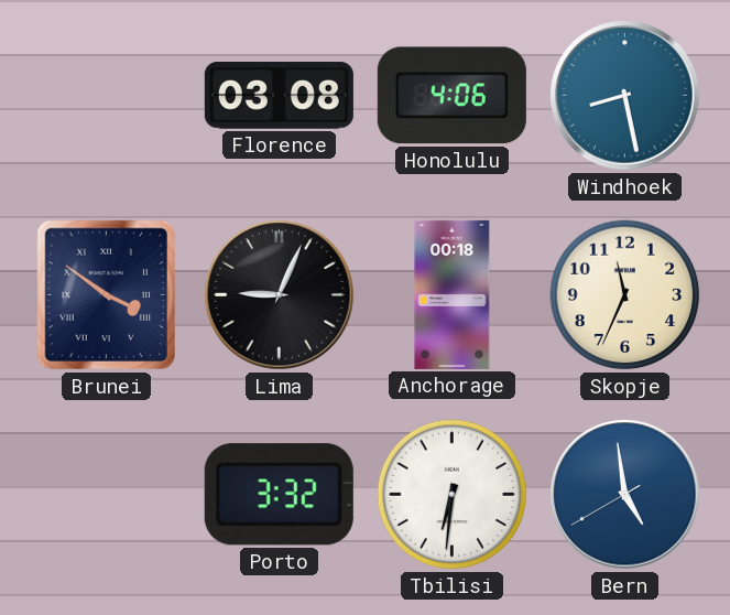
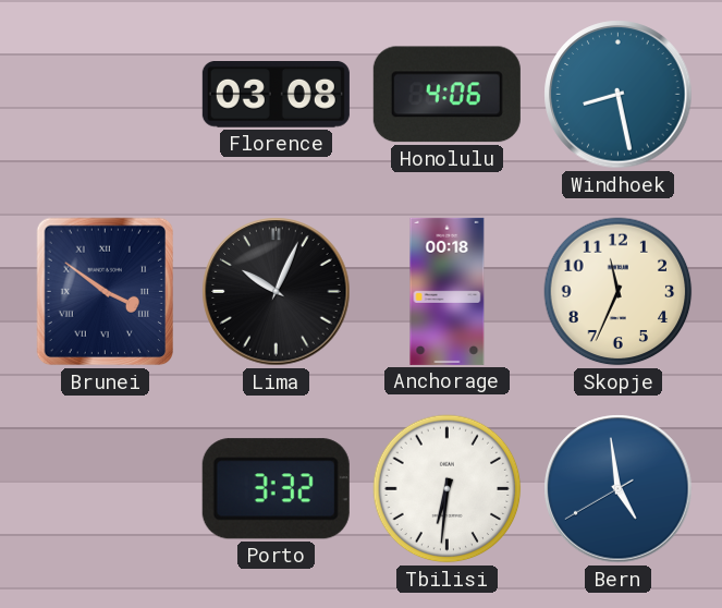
Lima: 9:04 -> 10:04 (277, 292)
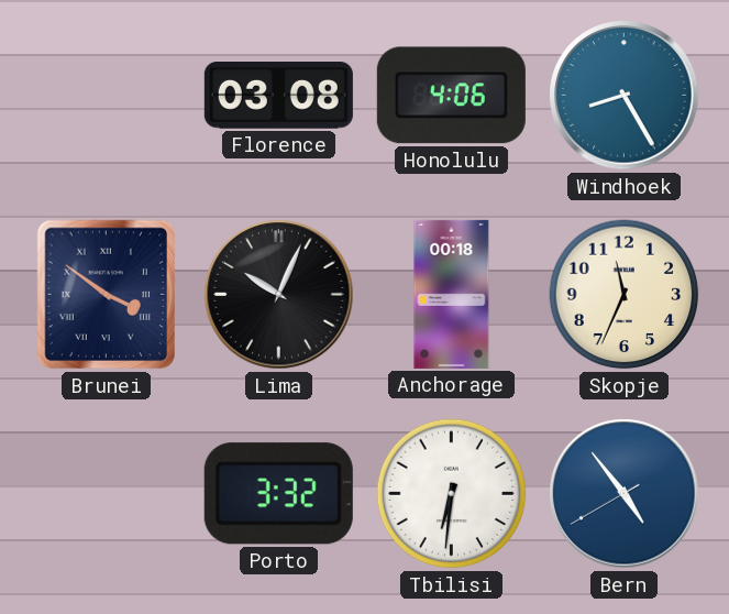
Windhoek: 8:28 -> 8:25 (625, 96)
Bern: 4:58 -> 4:53 (625, 494)
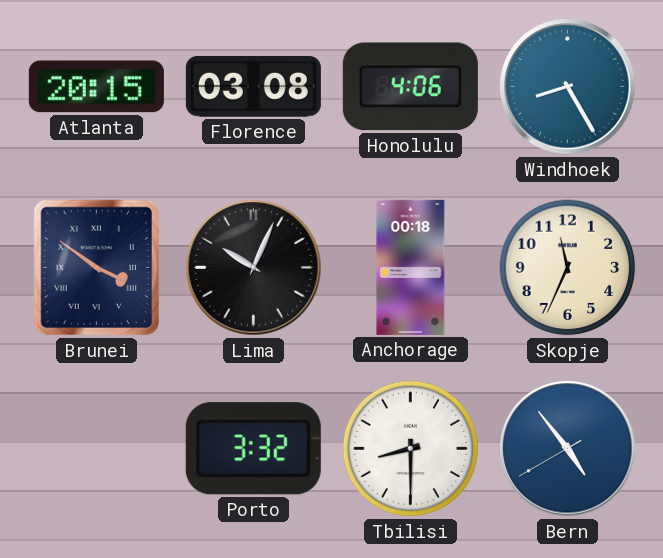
Atlanta: none -> 20:15 (96, 87)
Tbilisi: 6:31 -> 8:30 (411, 449)
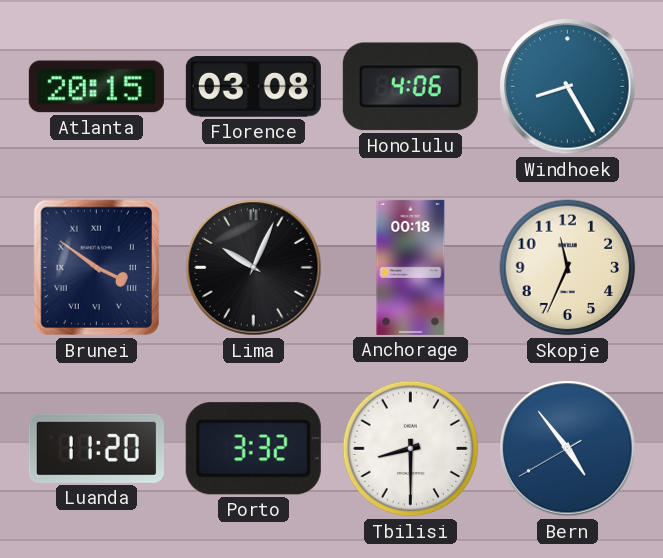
Luanda: none -> 11:20 (96, 448)
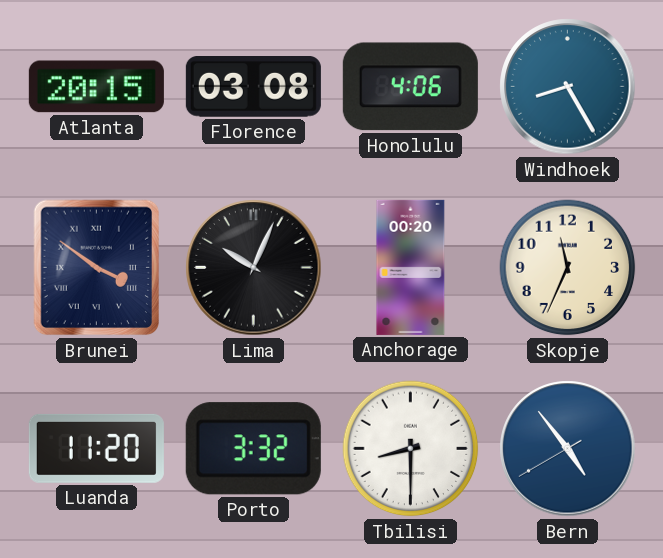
Anchorage: 00:18 -> 00:20 (411, 267)
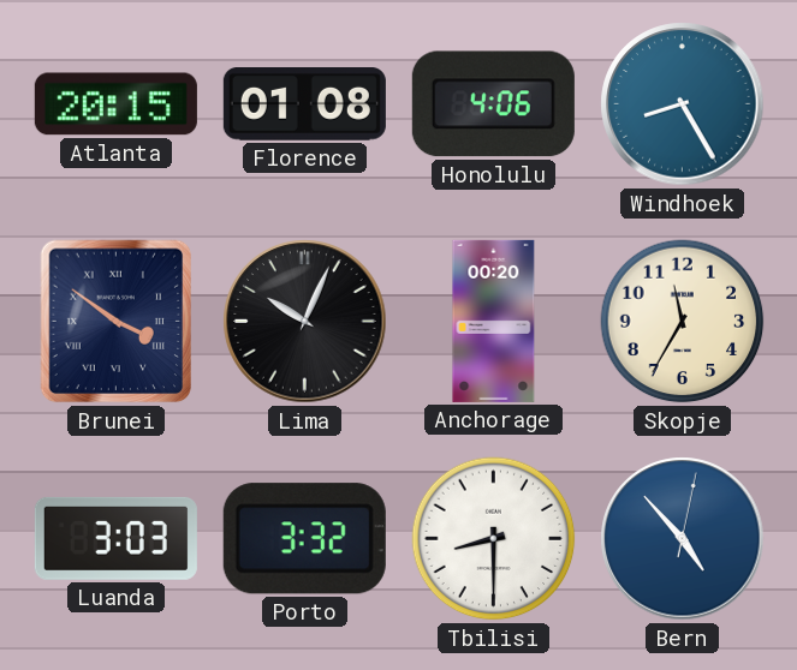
Florence: 03:08 -> 01:08 (304, 104)
Skopje: 11:34 -> 11:35 (683, 322)
Luanda: 11:20 -> 3:03 (115, 538)
Bern: 4:53:40 -> 4:53:02 (683, 539)
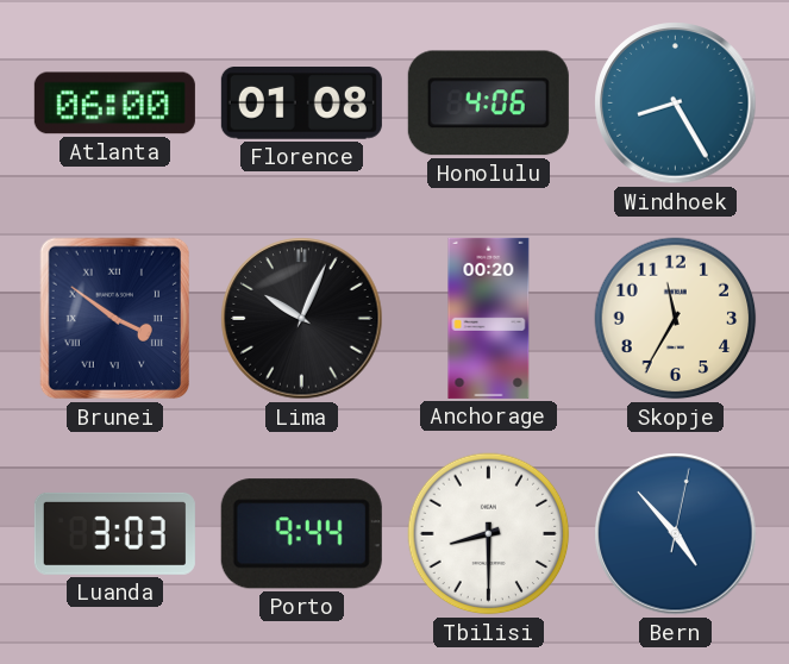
Atlanta: 20:15 -> 06:00 (114, 104)
Porto: 3:32 -> 9:44 (301, 534)
